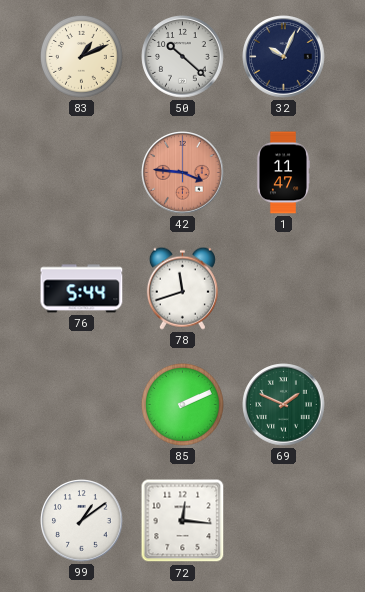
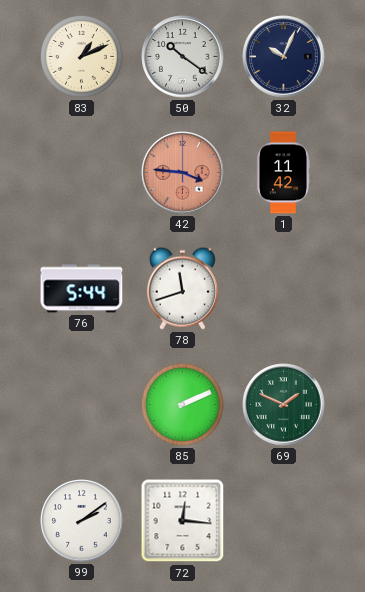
50: 10:22 -> 10:21 (183, 57)
1: 11:47 -> 11:42 (283, 173)
99: 1:09 -> 2:09 (82, 521)
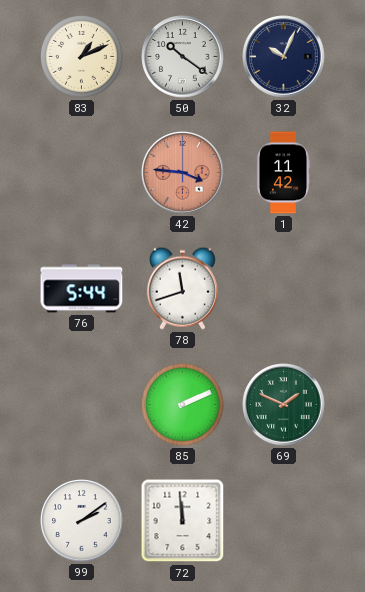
72: 12:16 -> 11:59 (183, 521)
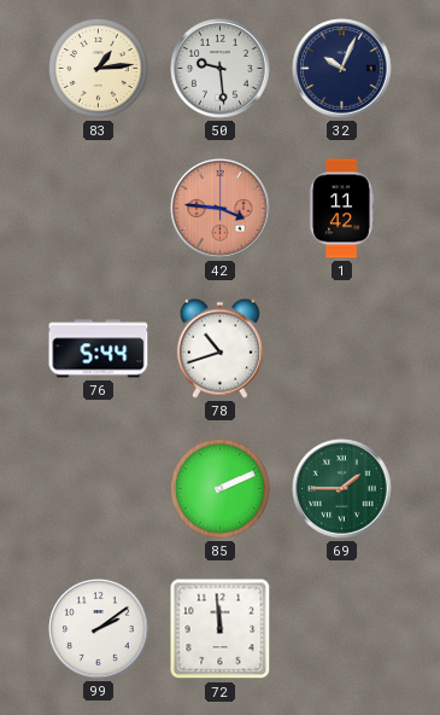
83: 1:11 -> 1:14 (98, 68)
50: 10:21 -> 9:29 (221, 69)
78: 11:42 -> 10:42 (219, 348)
69: 1:49 -> 1:45 (342, 489)
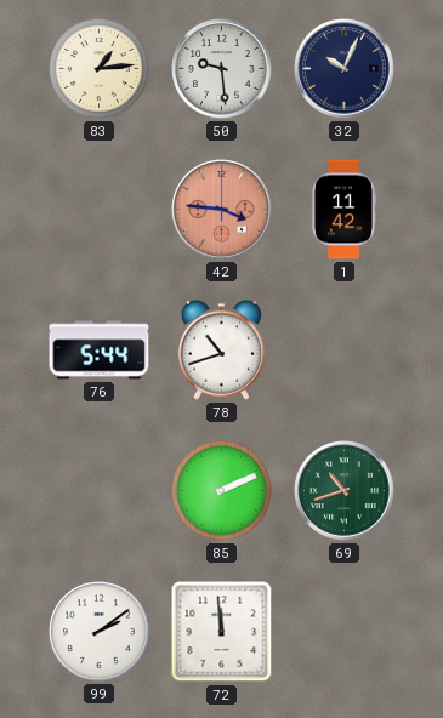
69: 1:45 -> 10:42 (345, 491)
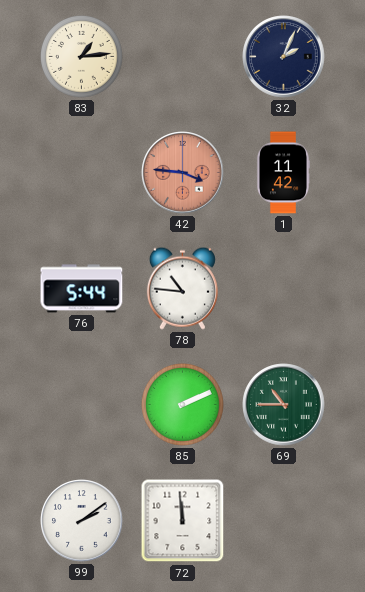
50: 9:29 -> none (222, 69)
32: 10:04 -> 2:04 (284, 57)
78: 10:42 -> 10:46 (182, 288)
69: 10:42 -> 10:45 (284, 405)
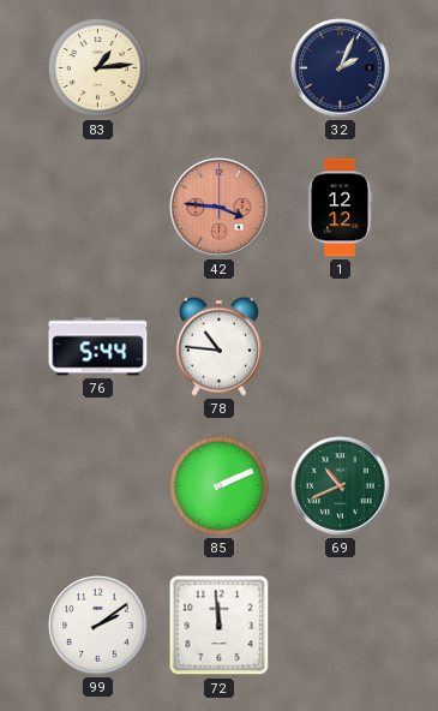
1: 11:42 -> 12:12 (340, 208)
69: 10:45 -> 10:41 (341, 486)
